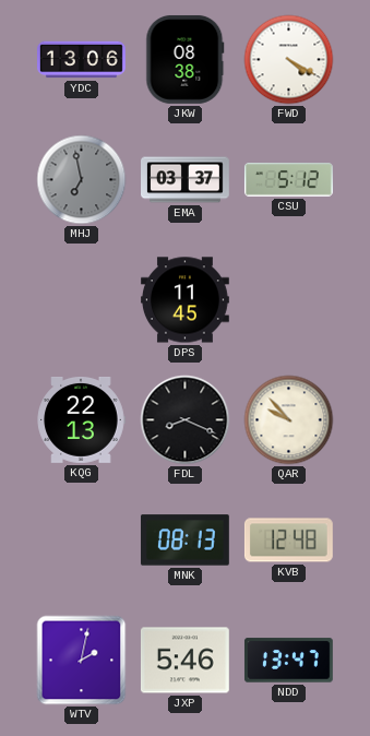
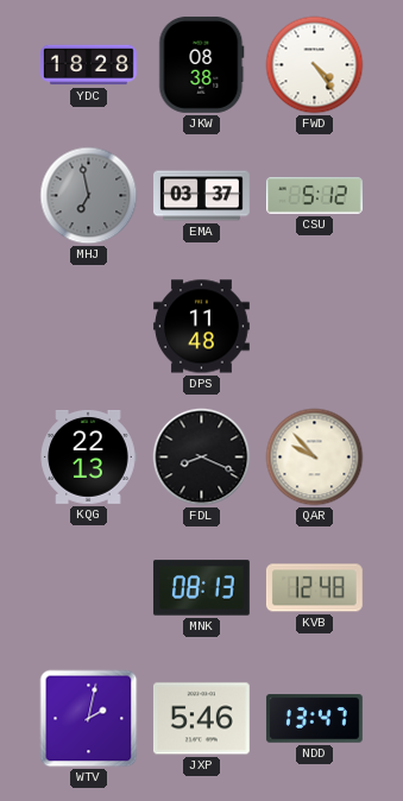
YDC: 13:06 -> 18:28 (89, 65)
FWD: 4:20 -> 4:24 (315, 65)
DPS: 11:45 -> 11:48 (202, 327)
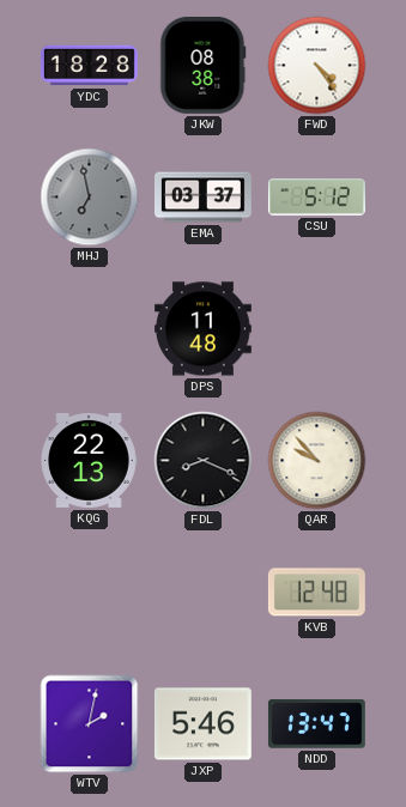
MNK: 08:13 -> none (201, 588)
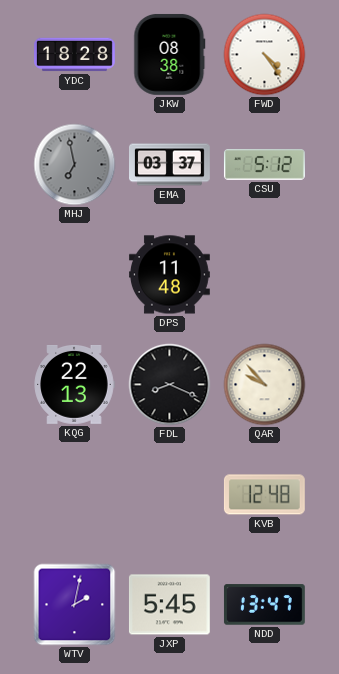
JXP: 5:46 -> 5:45 (169, 605)
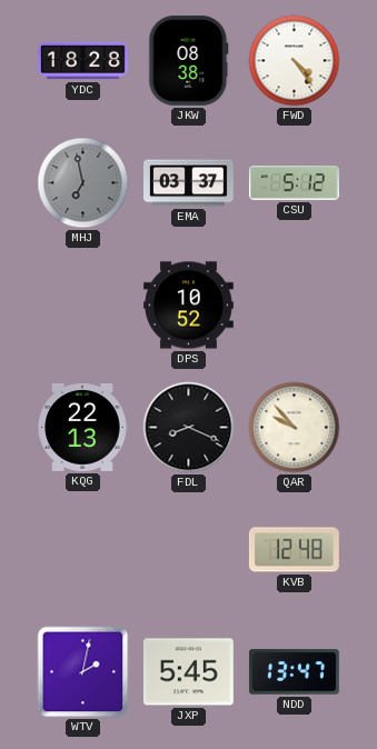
DPS: 11:48 -> 10:52 (189, 306)
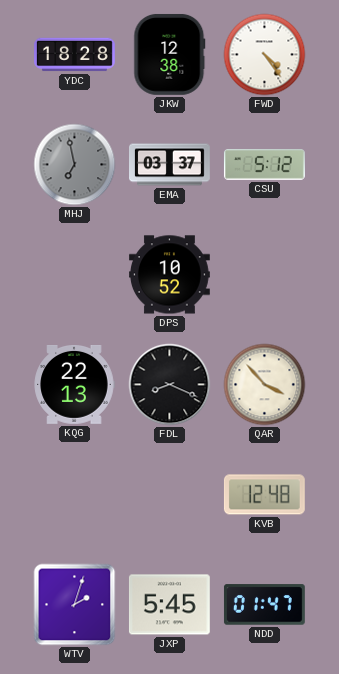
JKW: 08:38 -> 12:38 (170, 54)
QAR: 9:53 -> 3:53 (265, 385)
WTV: 2:02 -> 2:03 (75, 605)
NDD: 13:47 -> 01:47 (264, 605)
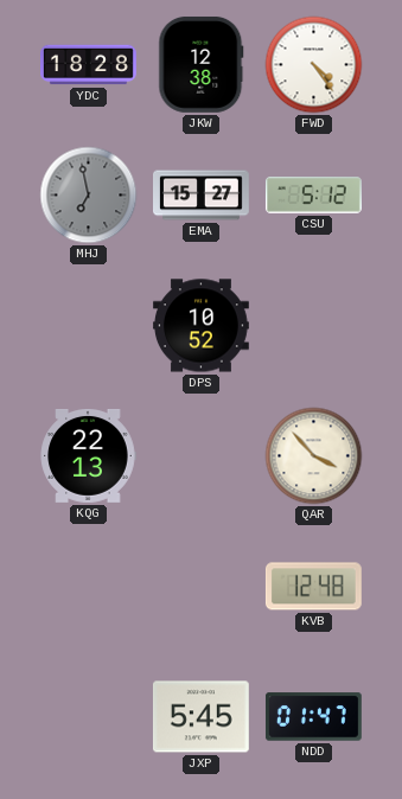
EMA: 03:37 -> 15:27 (202, 196)
FDL: 8:19 -> none (170, 385)
WTV: 2:03 -> none (75, 605)
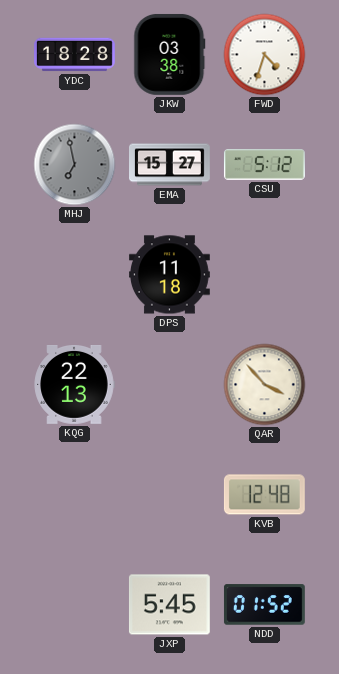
JKW: 12:38 -> 03:38 (170, 54)
FWD: 4:24 -> 4:33 (265, 55)
DPS: 10:52 -> 11:18 (170, 275)
NDD: 01:47 -> 01:52 (264, 605)
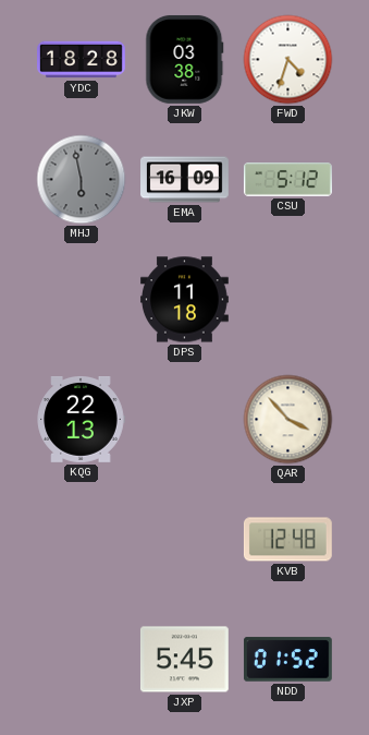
MHJ: 6:58 -> 5:58 (82, 180)
EMA: 15:27 -> 16:09 (185, 180)
